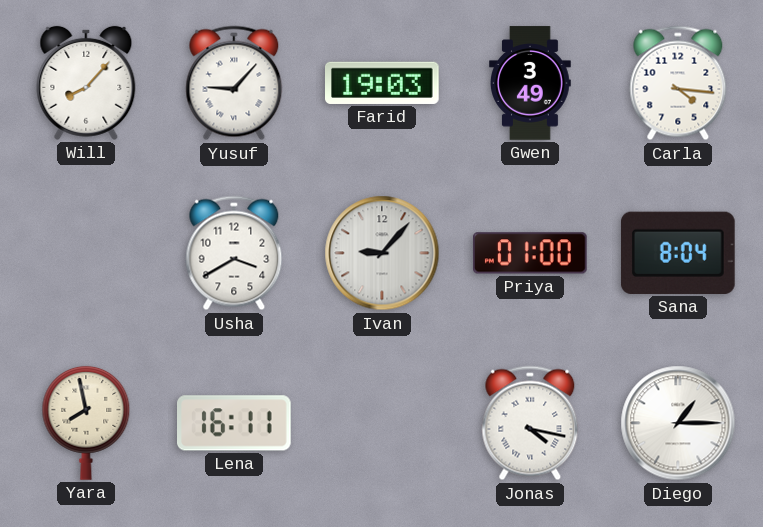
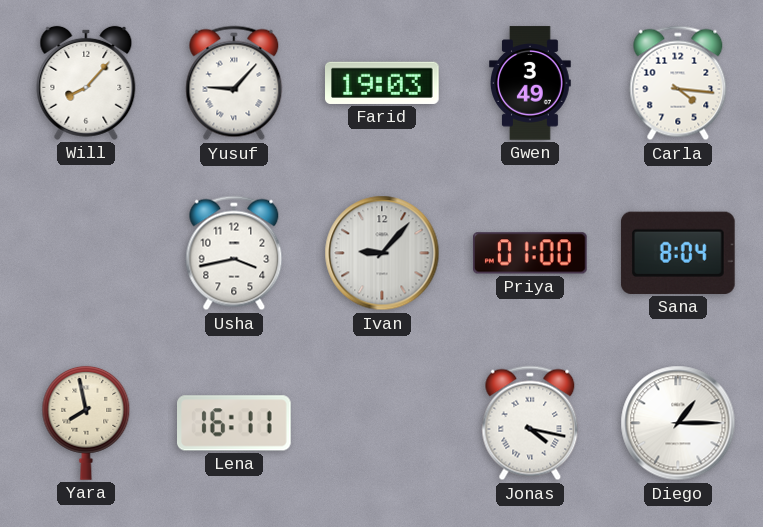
Usha: 3:40 -> 3:43 (234, 253)
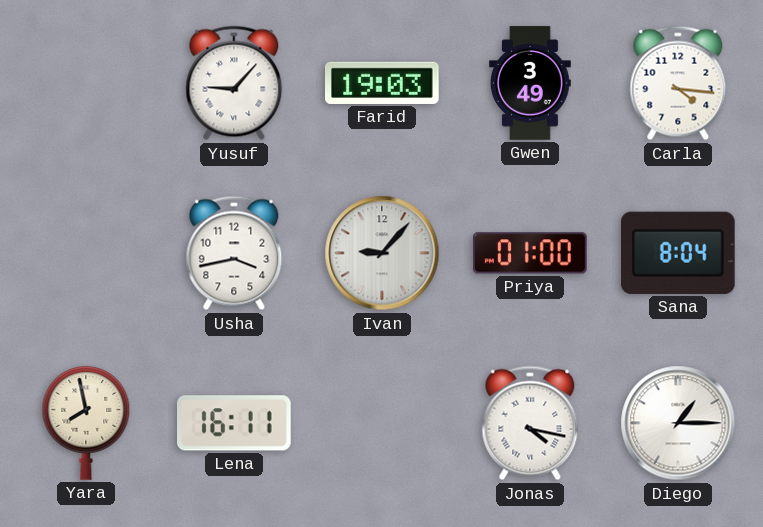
Will: 8:07 -> none (86, 83)
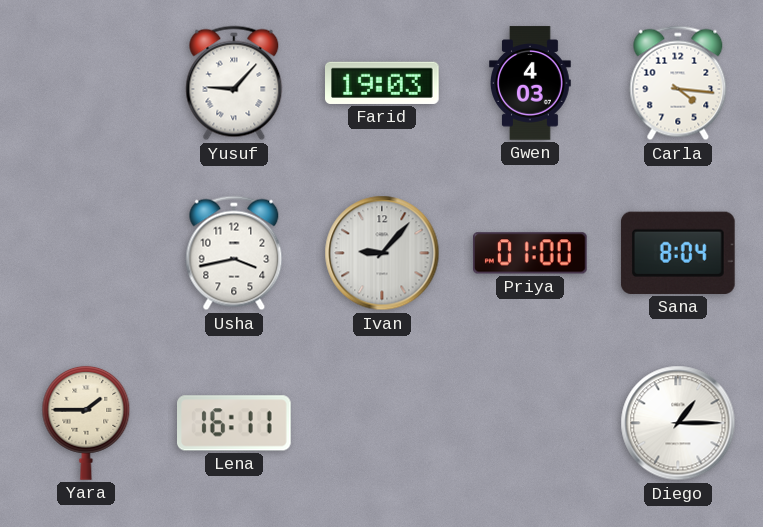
Gwen: 3:49 -> 4:03 (531, 83)
Yara: 7:58 -> 1:45 (86, 423)
Jonas: 4:17 -> none (530, 423)
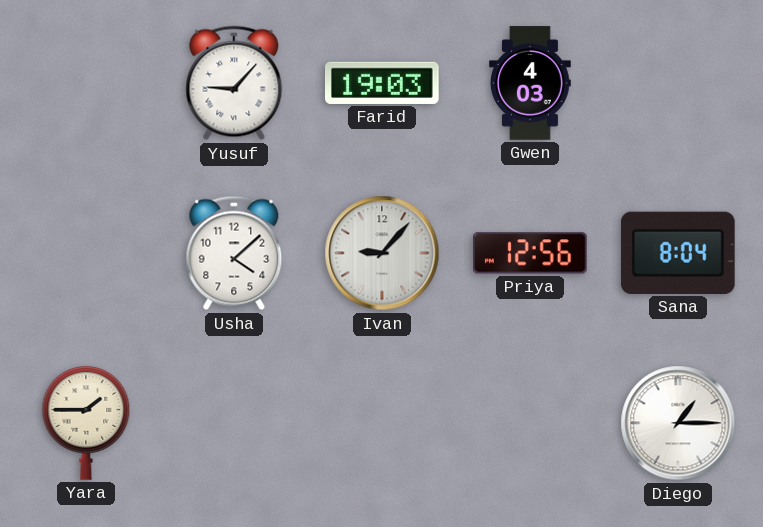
Carla: 4:16 -> none (678, 83)
Usha: 3:43 -> 4:08 (234, 253)
Priya: 01:00 -> 12:56 (531, 253)
Lena: 16:11 -> none (235, 423)
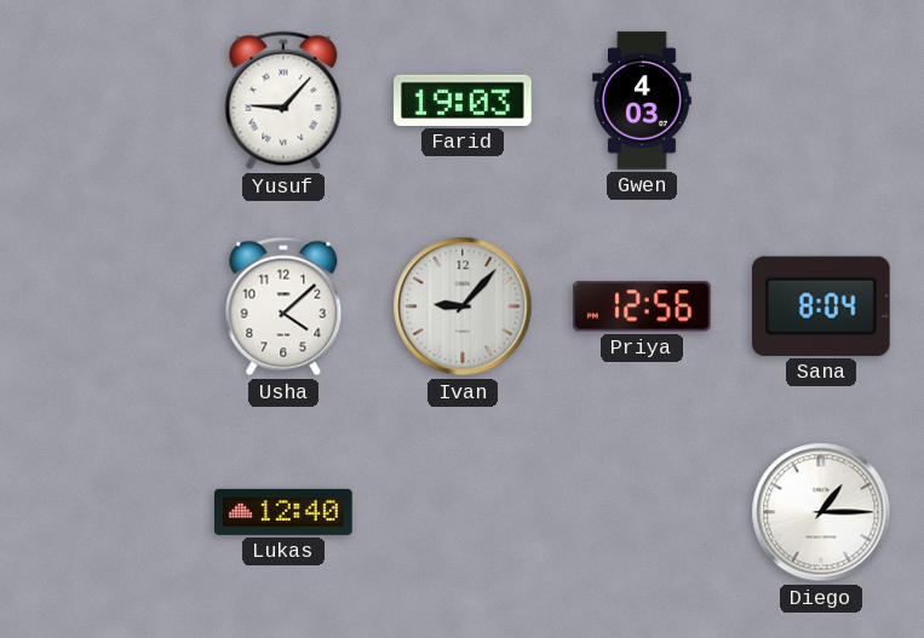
Yara: 1:45 -> none (86, 423)
Lukas: none -> 12:40 (283, 512)
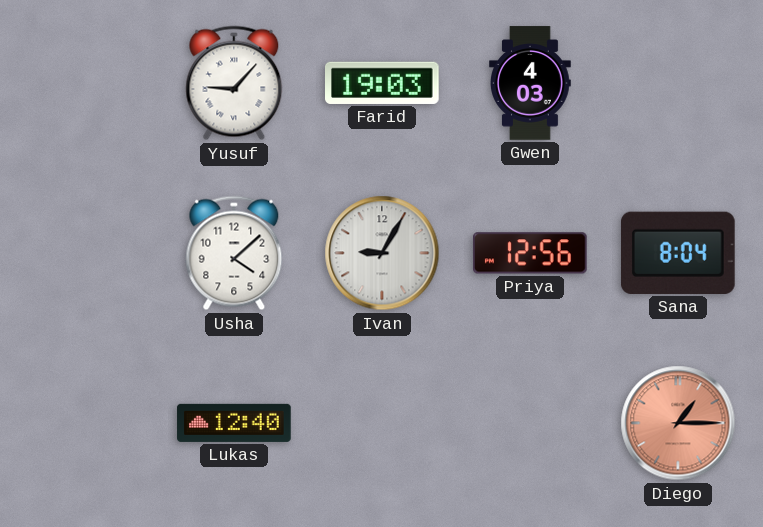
Ivan: 9:07 -> 9:05 (382, 253)
Diego dial: white -> salmon (678, 423)
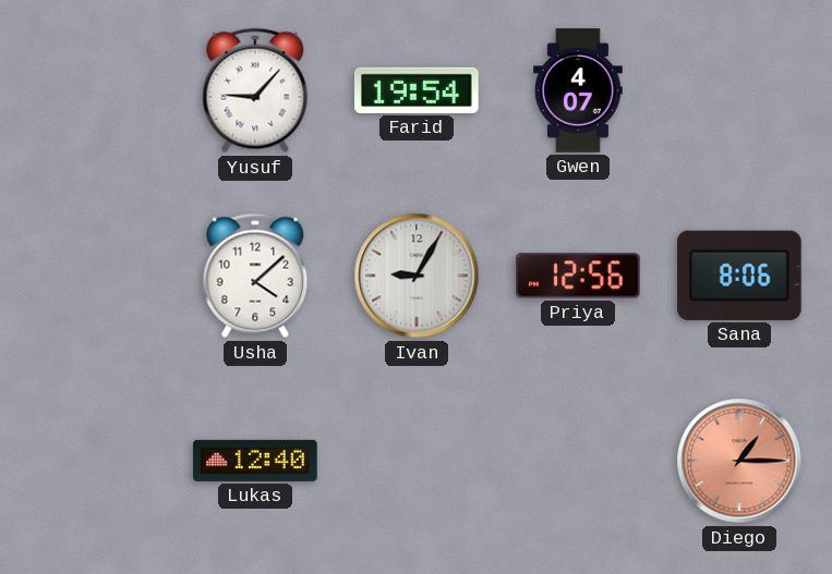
Farid: 19:03 -> 19:54 (418, 90)
Gwen: 4:03 -> 4:07 (579, 90)
Sana: 8:04 -> 8:06 (739, 276)
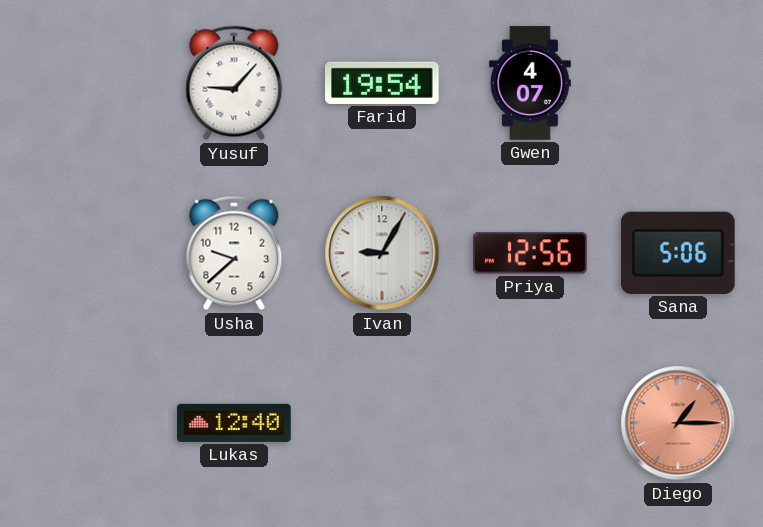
Usha: 4:08 -> 9:38 (234, 253)
Sana: 8:06 -> 5:06 (678, 253)
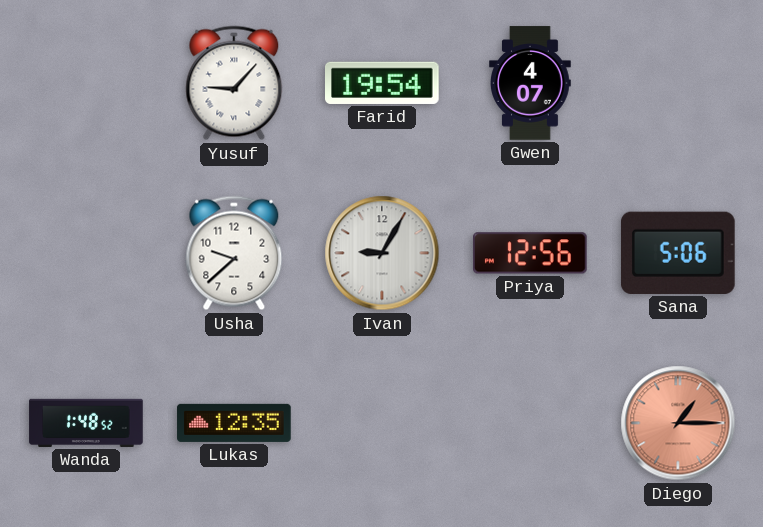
Wanda: none -> 1:48 (86, 423)
Lukas: 12:40 -> 12:35 (234, 423)
